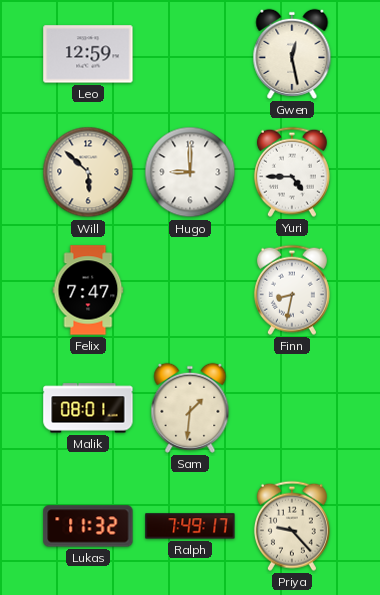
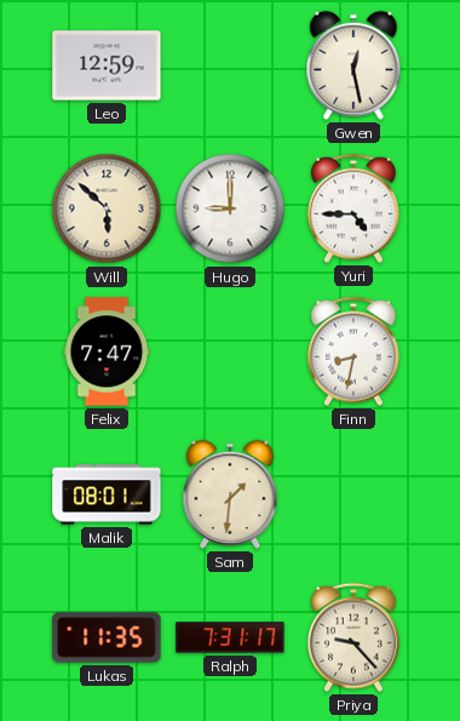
Lukas: 11:32 -> 11:35 (107, 637)
Ralph: 7:49 -> 7:31 (230, 637)
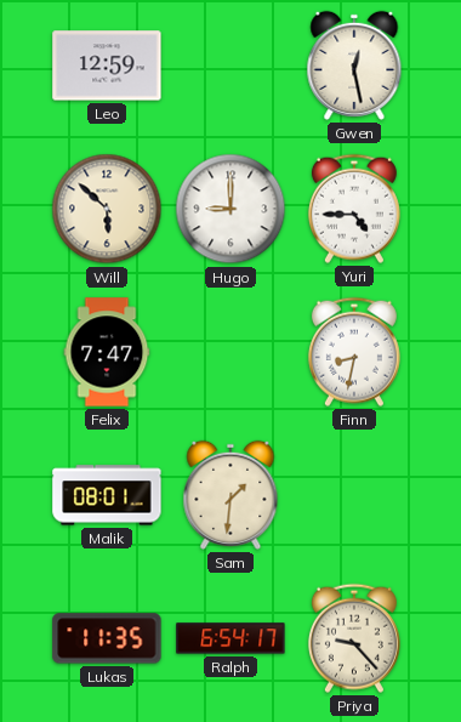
Ralph: 7:31 -> 6:54 (231, 638)
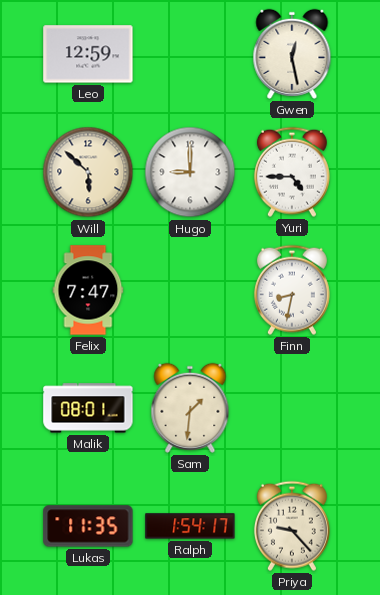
Ralph: 6:54 -> 1:54 (190, 526)
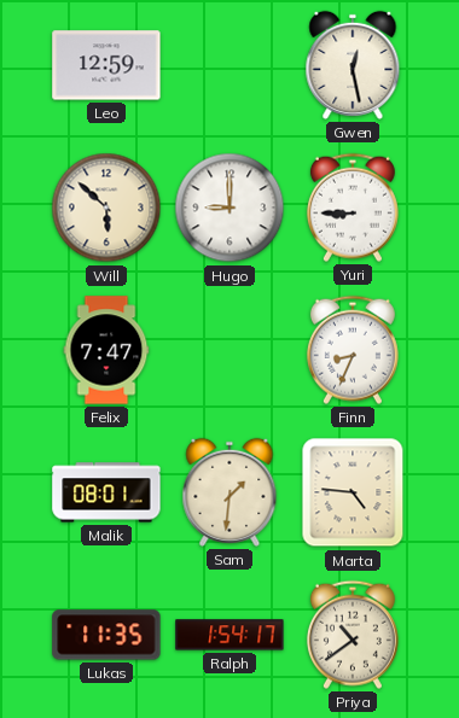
Yuri: 4:45 -> 8:45 (353, 208)
Finn: 8:32 -> 8:34 (353, 350)
Marta: none -> 4:46 (353, 492)
Priya: 9:23 -> 10:39 (353, 635)
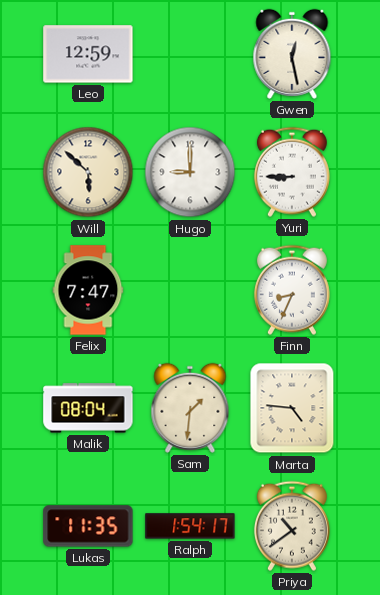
Malik: 08:01 -> 08:04 (88, 408)
